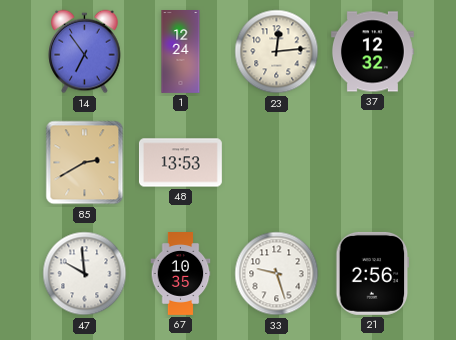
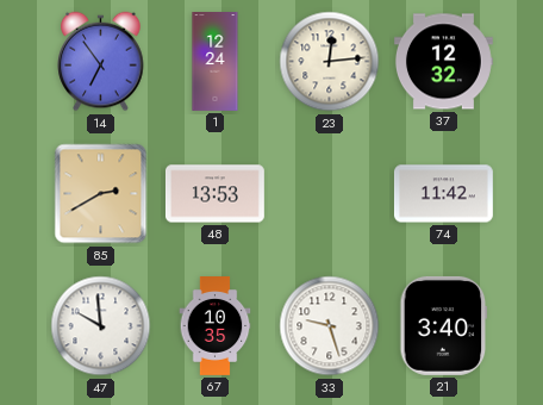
74: none -> 11:42 (443, 194)
21: 2:56 -> 3:40 (444, 325)
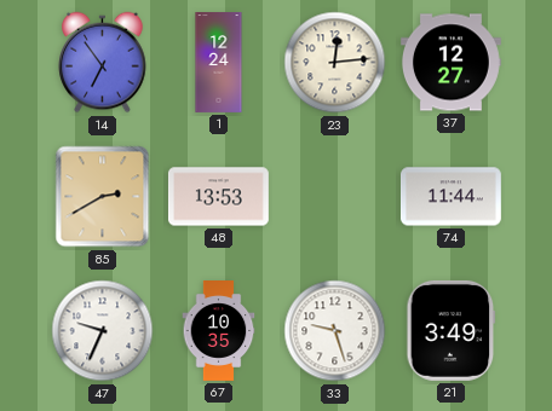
37: 12:32 -> 12:27 (450, 63)
74: 11:42 -> 11:44 (450, 197)
47: 9:59 -> 9:34 (103, 331)
21: 3:40 -> 3:49 (452, 330)
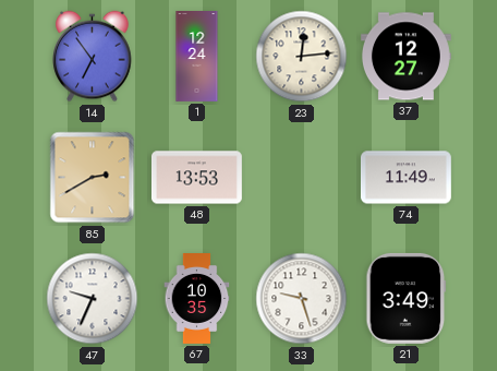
74: 11:44 -> 11:49 (405, 178)
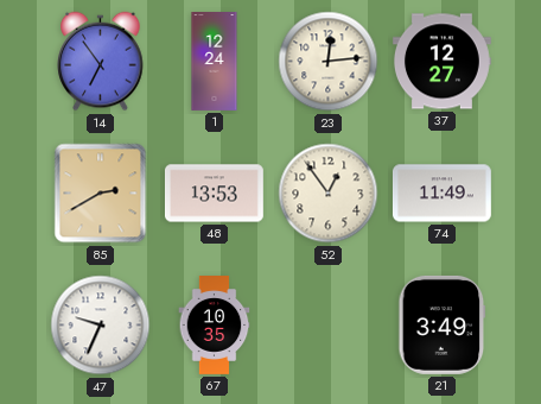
52: none -> 12:54 (329, 194)
33: 9:27 -> none (302, 299)
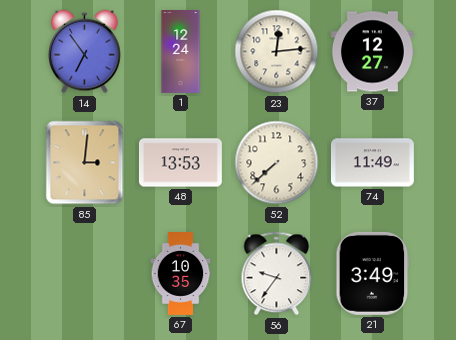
85: 2:40 -> 3:01 (85, 163)
52: 12:54 -> 7:38 (277, 163)
47: 9:34 -> none (101, 326)
56: none -> 9:36 (277, 274)
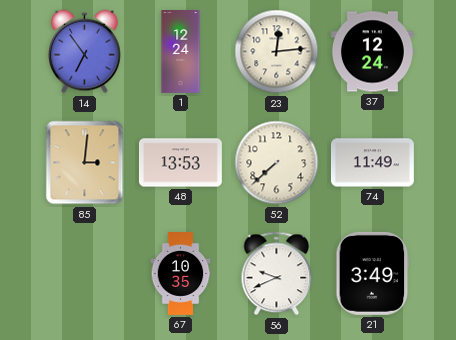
37: 12:27 -> 12:24 (372, 52)
56: 9:36 -> 9:41 (277, 274)
